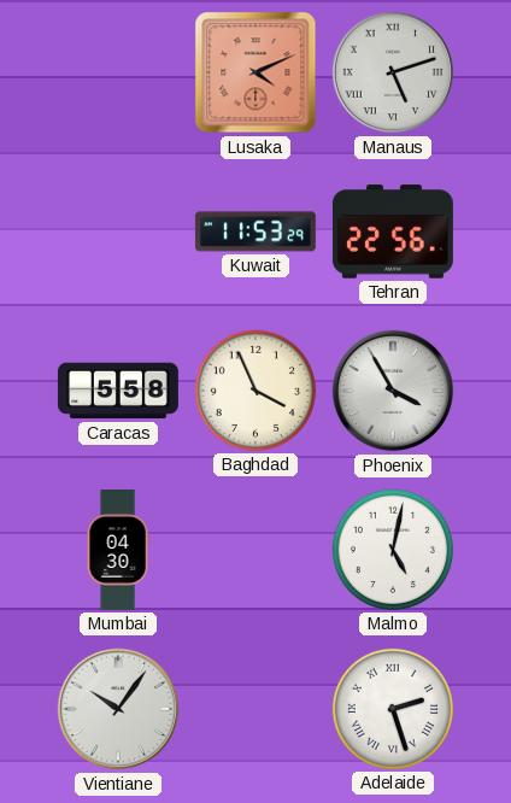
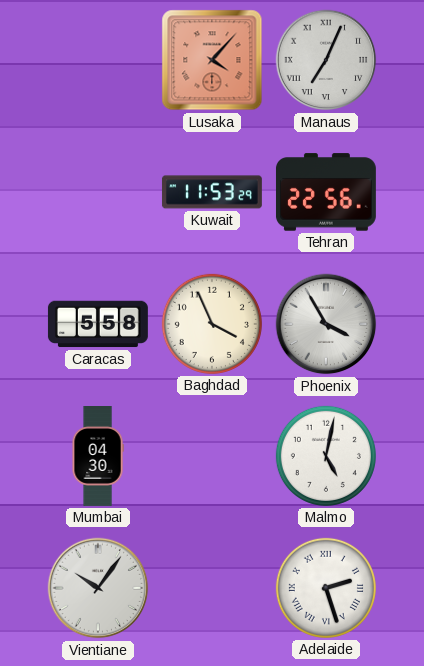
Lusaka: 4:11 -> 4:07 (212, 60)
Manaus: 5:12 -> 7:04 (326, 60)
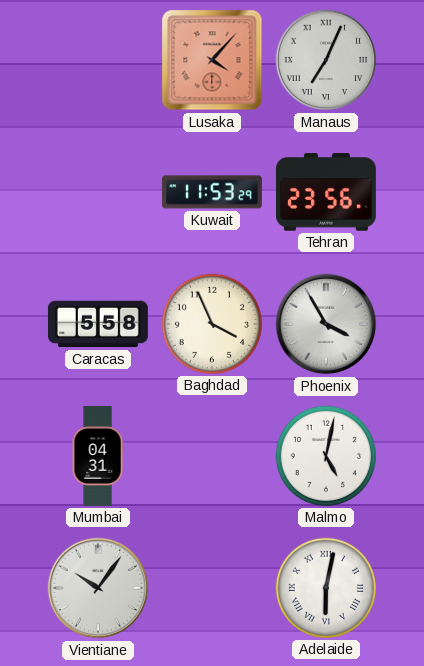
Tehran: 22:56 -> 23:56 (326, 192)
Mumbai: 04:30 -> 04:31 (98, 457)
Adelaide: 2:27 -> 6:02 (326, 588)
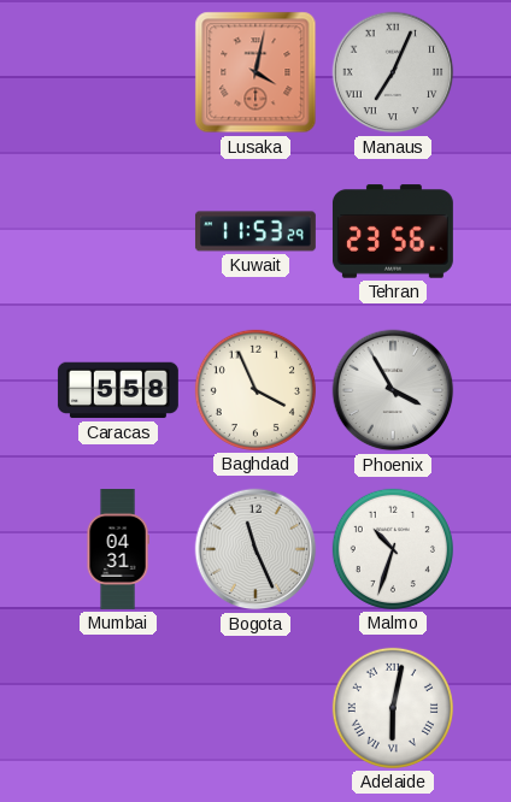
Lusaka: 4:07 -> 4:02 (255, 72)
Bogota: none -> 11:26 (255, 549)
Malmo: 5:02 -> 10:33 (393, 549)
Vientiane: 10:06 -> none (98, 588)
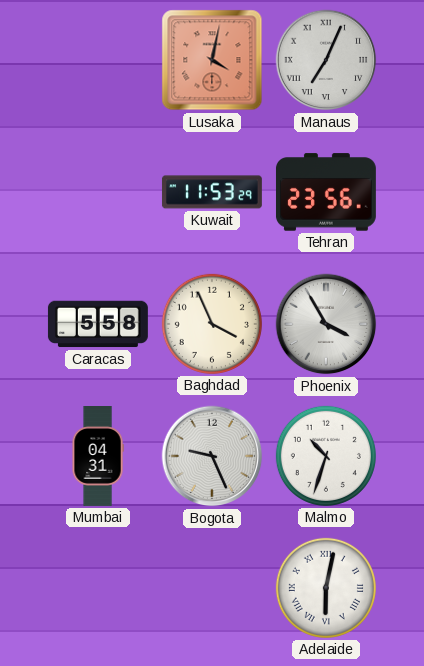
Bogota: 11:26 -> 9:26 (212, 456)
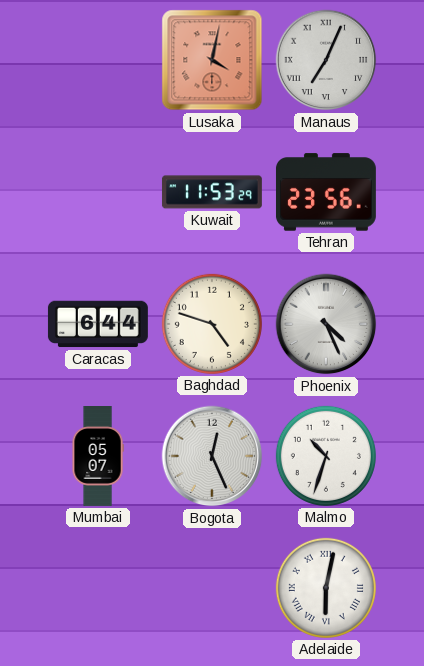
Caracas: 5:58 -> 6:44 (98, 324)
Baghdad: 3:56 -> 4:48 (212, 324)
Phoenix: 3:55 -> 4:26 (326, 324)
Mumbai: 04:31 -> 05:07 (98, 457)
Bogota: 9:26 -> 12:26 (212, 456)
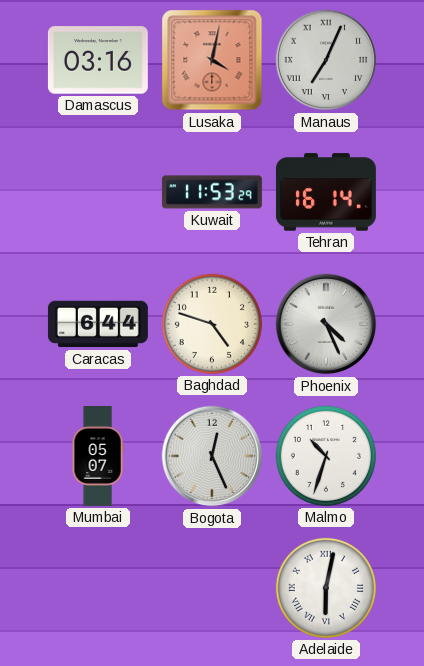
Damascus: none -> 03:16 (98, 60)
Tehran: 23:56 -> 16:14 (326, 192)
